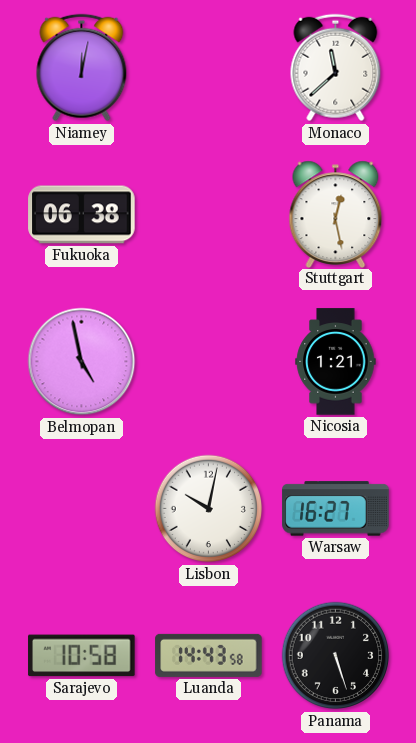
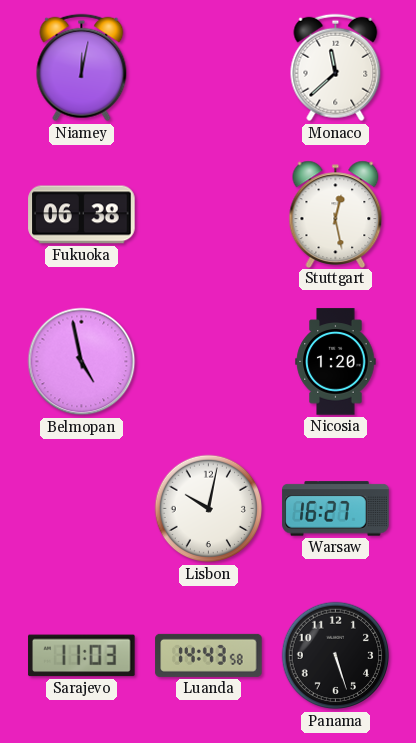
Nicosia: 1:21 -> 1:20 (336, 362)
Sarajevo: 10:58 -> 11:03 (82, 656)
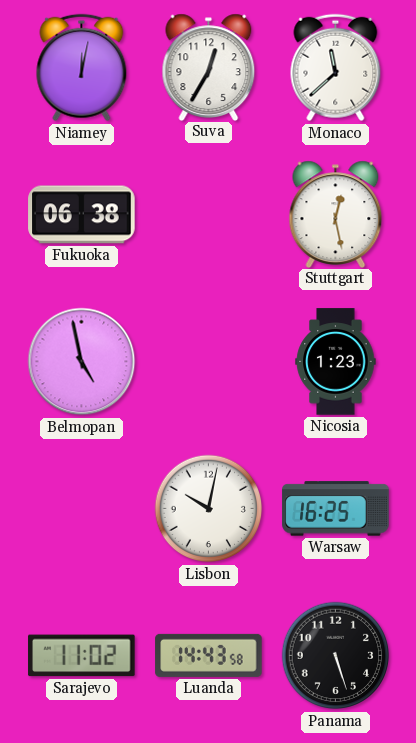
Suva: none -> 12:35 (209, 67)
Nicosia: 1:20 -> 1:23 (336, 362)
Warsaw: 16:27 -> 16:25 (336, 509)
Sarajevo: 11:03 -> 11:02 (82, 656)
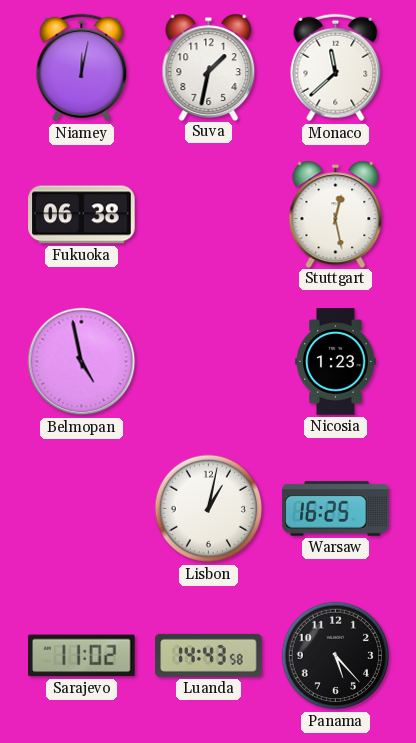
Suva: 12:35 -> 1:32 (209, 67)
Lisbon: 10:02 -> 1:02 (209, 509)
Panama: 5:27 -> 5:23 (336, 656)
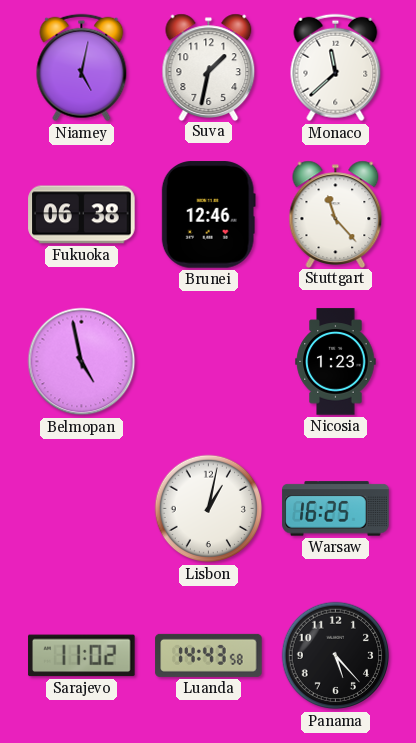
Niamey: 12:02 -> 5:02 (82, 68)
Brunei: none -> 12:46 (208, 215)
Stuttgart: 12:28 -> 11:23 (336, 214)
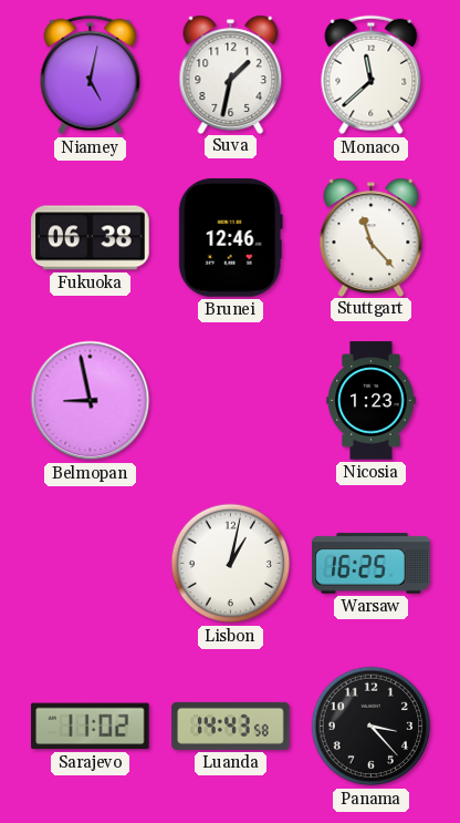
Belmopan: 4:58 -> 8:58 (91, 401)
Panama: 5:23 -> 3:23 (372, 727)
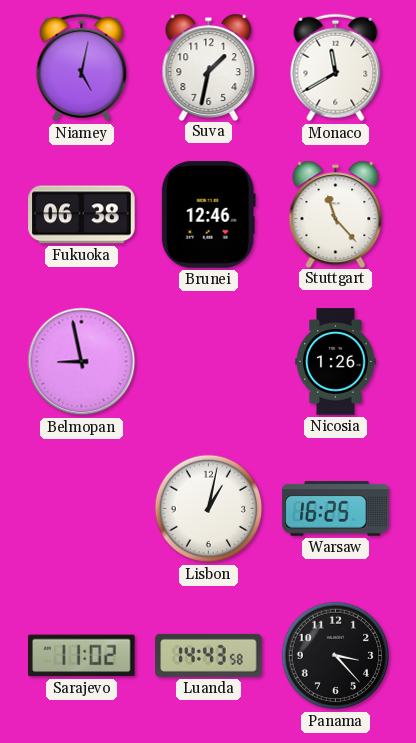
Monaco: 11:38 -> 11:40 (336, 68)
Nicosia: 1:23 -> 1:26 (336, 362)
